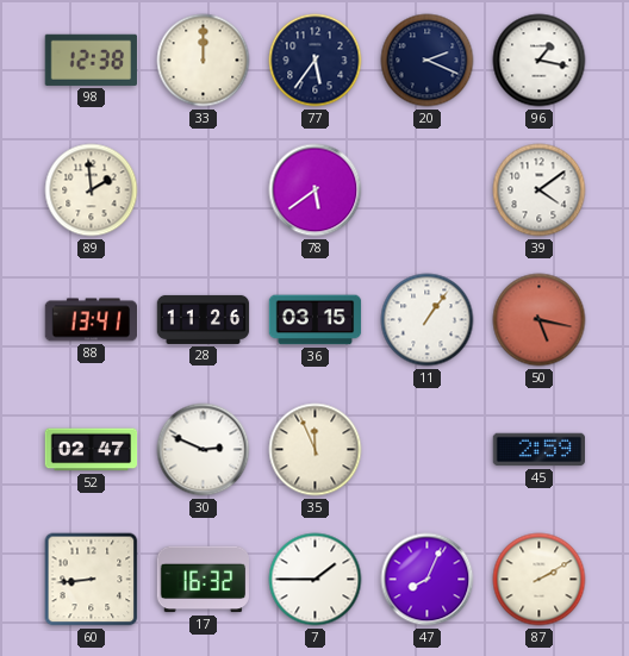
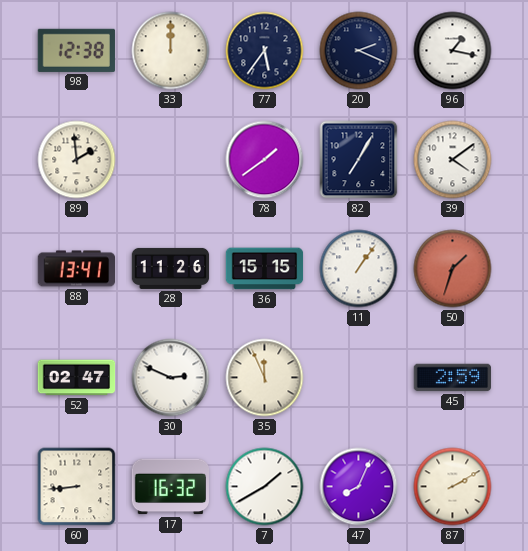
78: 5:39 -> 1:39 (265, 160)
82: none -> 7:05 (359, 160)
36: 03:15 -> 15:15 (265, 269)
50: 5:17 -> 1:33 (453, 269)
7: 1:45 -> 1:40 (265, 487)
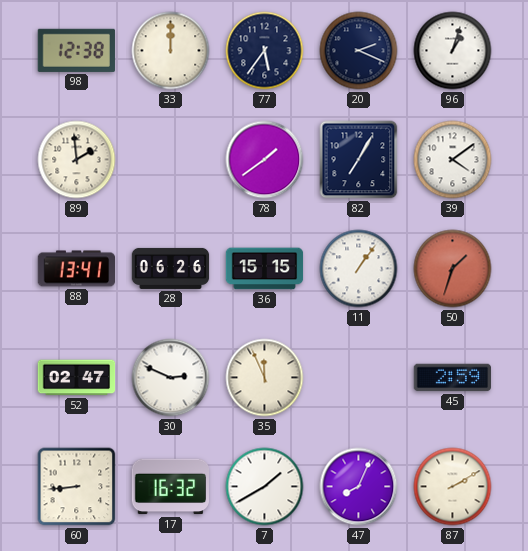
96: 1:17 -> 1:03 (453, 51)
28: 11:26 -> 06:26 (171, 268)
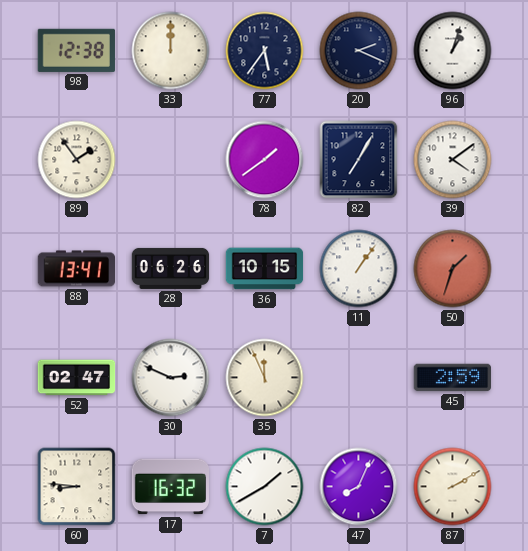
89: 1:59 -> 1:54 (77, 160)
36: 15:15 -> 10:15 (265, 269)
60: 8:44 -> 8:46 (77, 487)
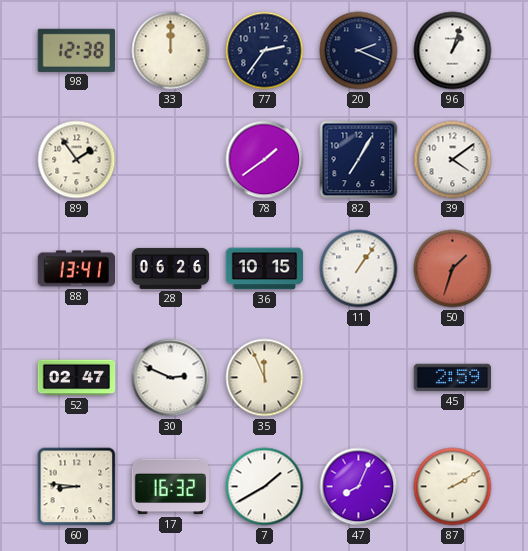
77: 5:36 -> 2:36 (265, 51)
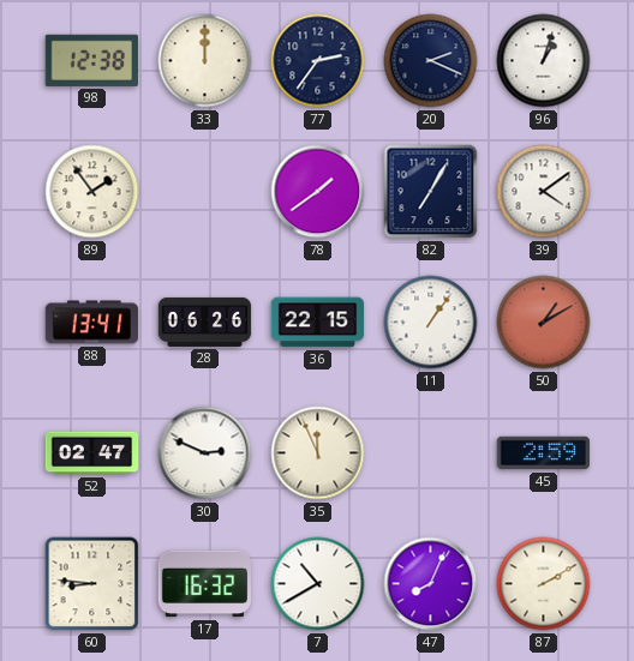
36: 10:15 -> 22:15 (318, 323)
50: 1:33 -> 1:10 (544, 323)
7: 1:40 -> 10:40 (318, 584)
